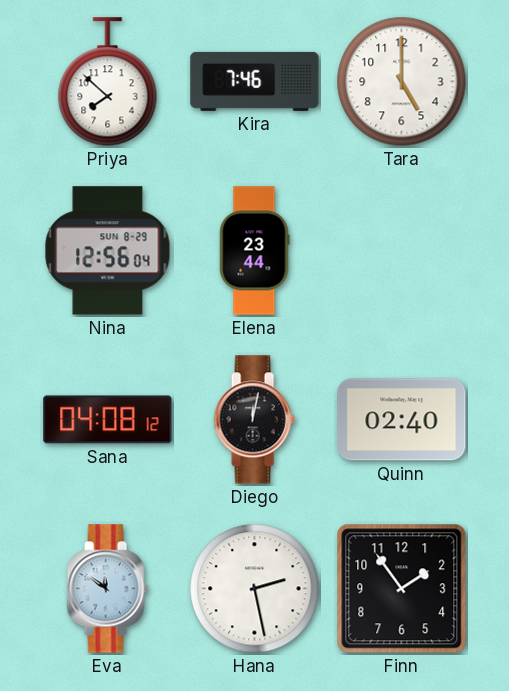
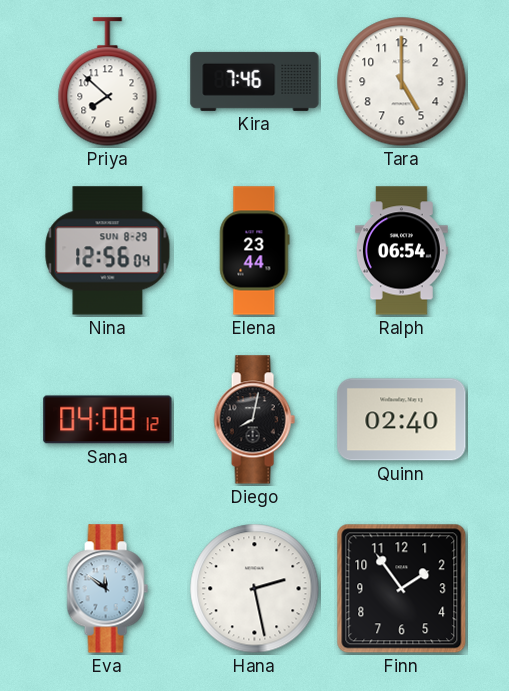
Ralph: none -> 06:54 (402, 251)
Diego: 12:02 -> 8:02 (254, 420)
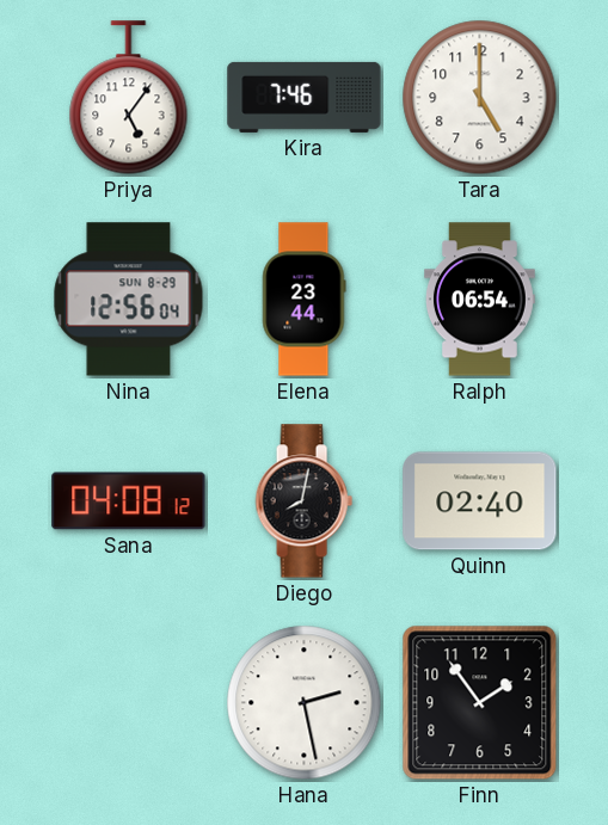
Priya: 7:52 -> 5:06 (129, 98)
Eva: 11:51 -> none (107, 589)
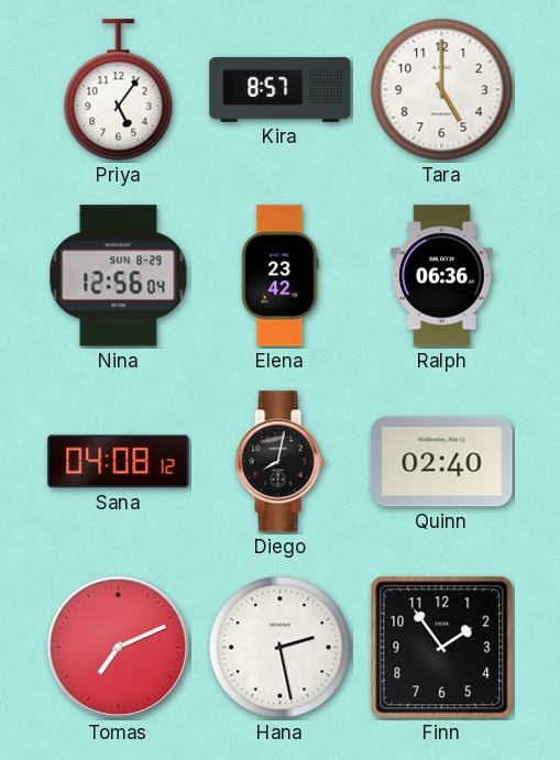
Kira: 7:46 -> 8:57 (281, 89)
Elena: 23:44 -> 23:42 (279, 276)
Ralph: 06:54 -> 06:36 (442, 276)
Tomas: none -> 7:11 (118, 647)
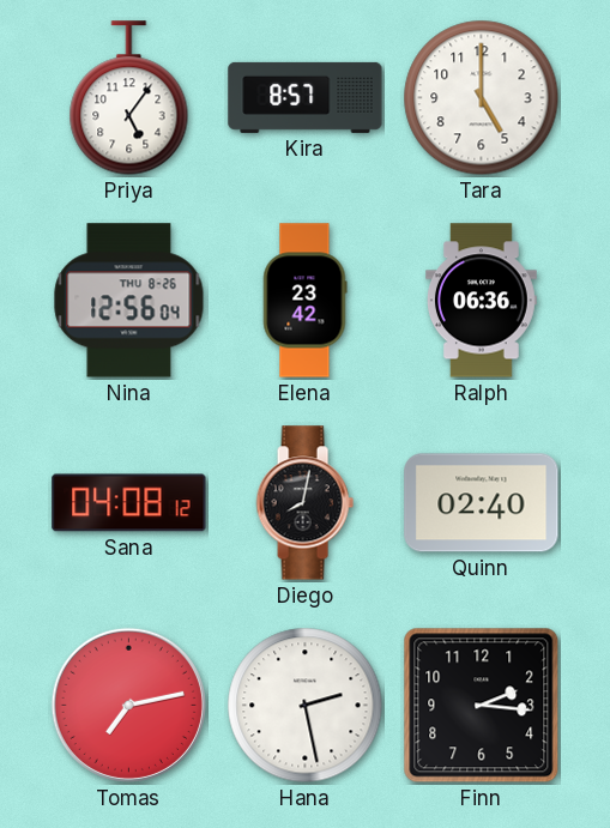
Nina date: SUN 8-29 -> THU 8-26 (129, 301)
Tomas: 7:11 -> 7:13 (128, 705)
Finn: 1:54 -> 2:16 (482, 706)
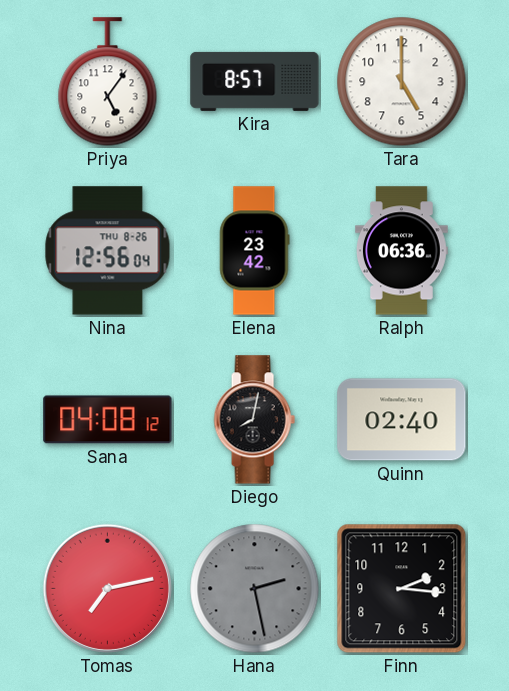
Hana dial: white -> grey (255, 589)
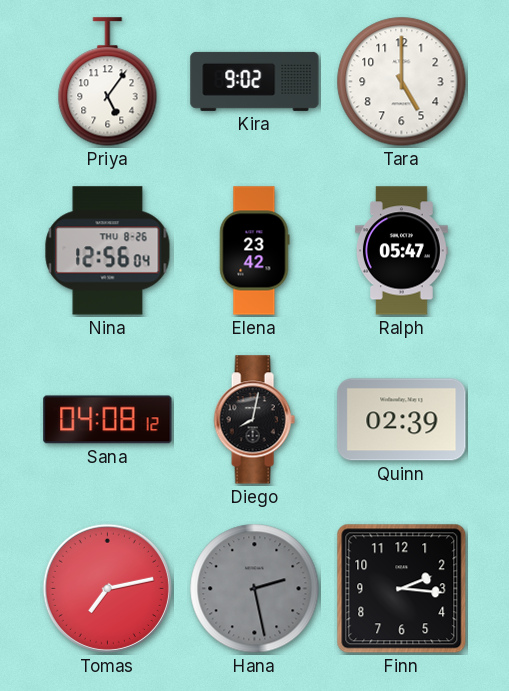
Kira: 8:57 -> 9:02 (255, 81)
Ralph: 06:36 -> 05:47 (402, 251)
Quinn: 02:40 -> 02:39 (402, 420)
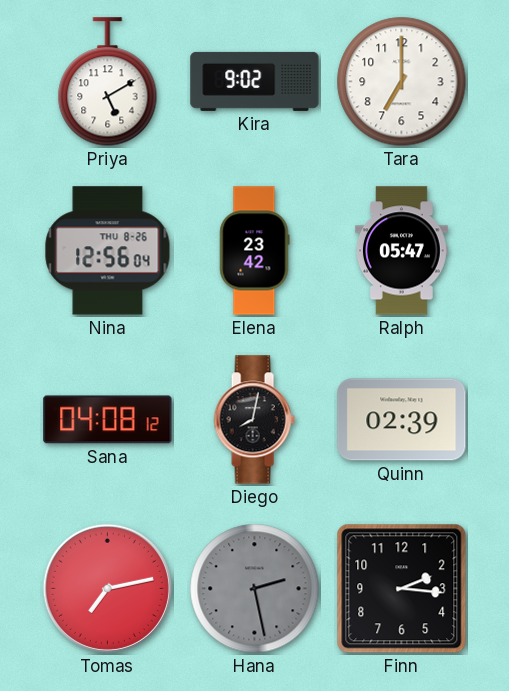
Priya: 5:06 -> 5:10 (108, 82)
Tara: 5:00 -> 7:00 (402, 82)
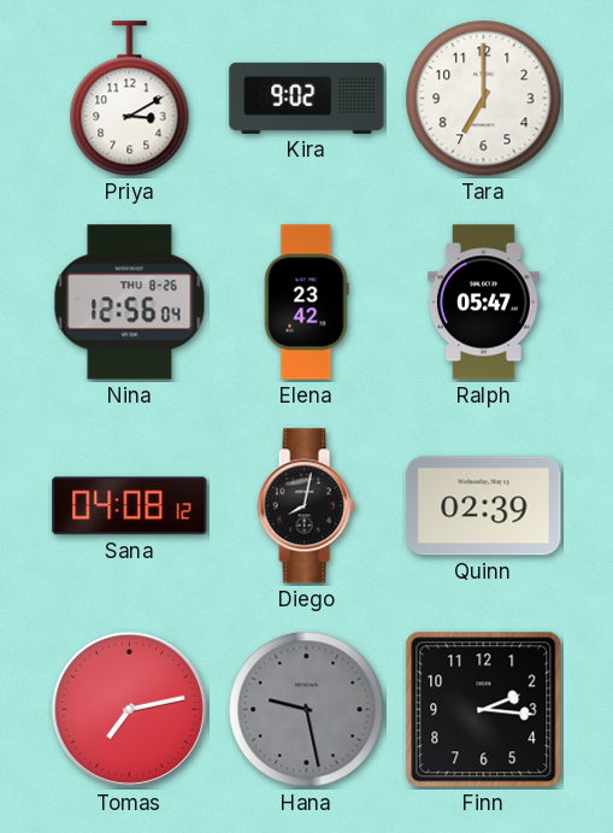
Priya: 5:10 -> 3:10 (130, 99)
Hana: 2:28 -> 9:28 (307, 710)
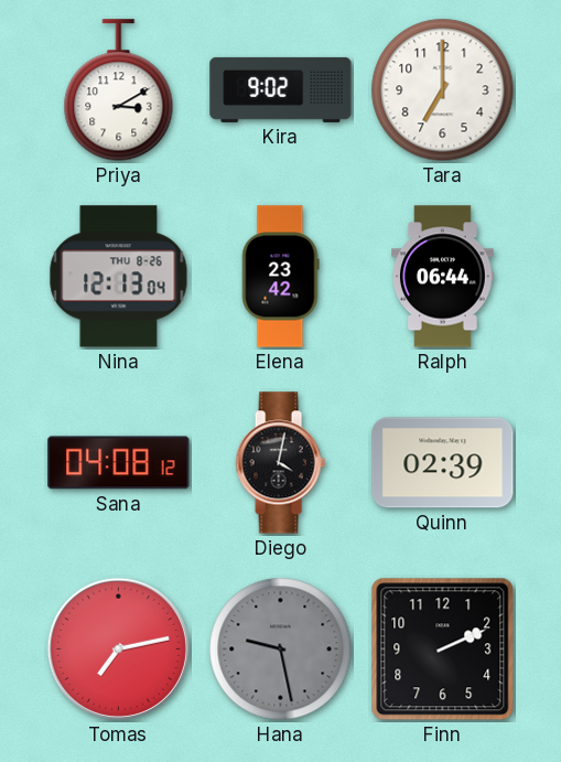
Nina: 12:56 -> 12:13 (119, 277)
Ralph: 05:47 -> 06:44 (443, 277)
Diego: 8:02 -> 4:02 (280, 463)
Finn: 2:16 -> 2:11 (443, 650)
